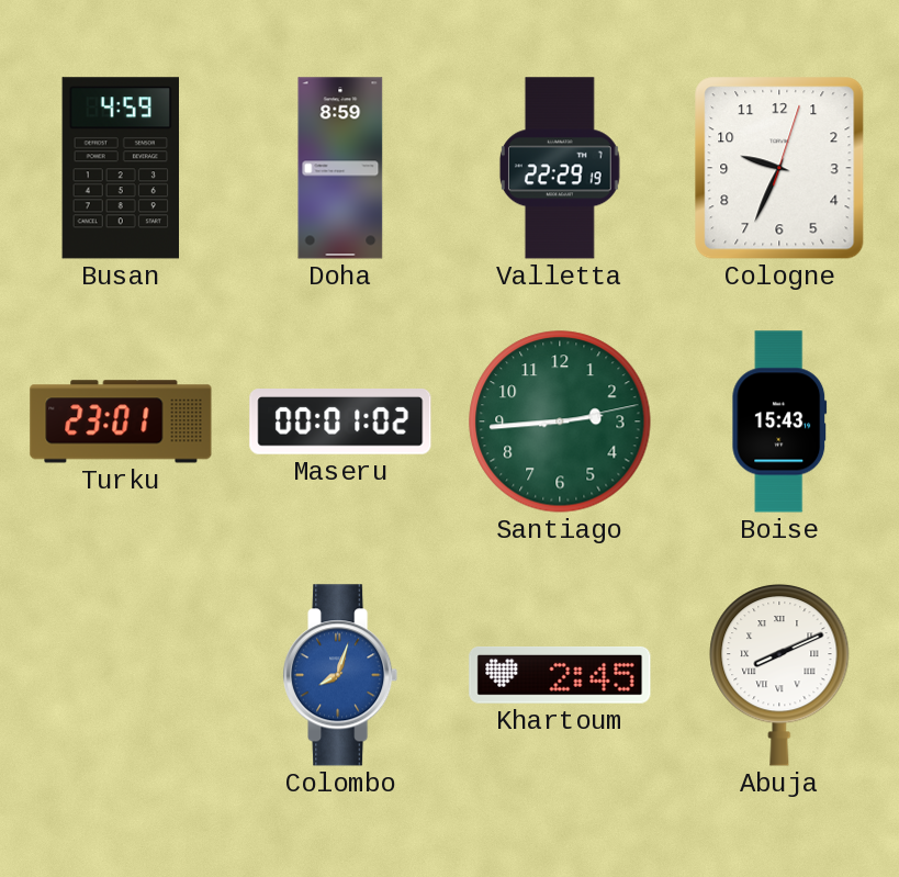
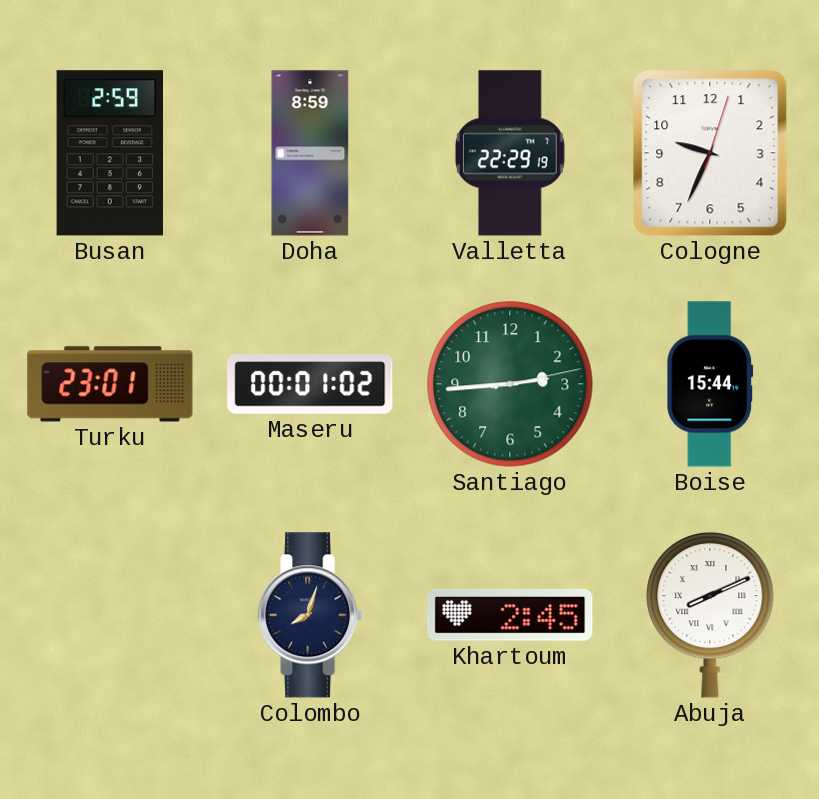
Busan: 4:59 -> 2:59 (110, 153)
Boise: 15:43 -> 15:44 (710, 384)
Colombo dial: blue -> navy (310, 615)
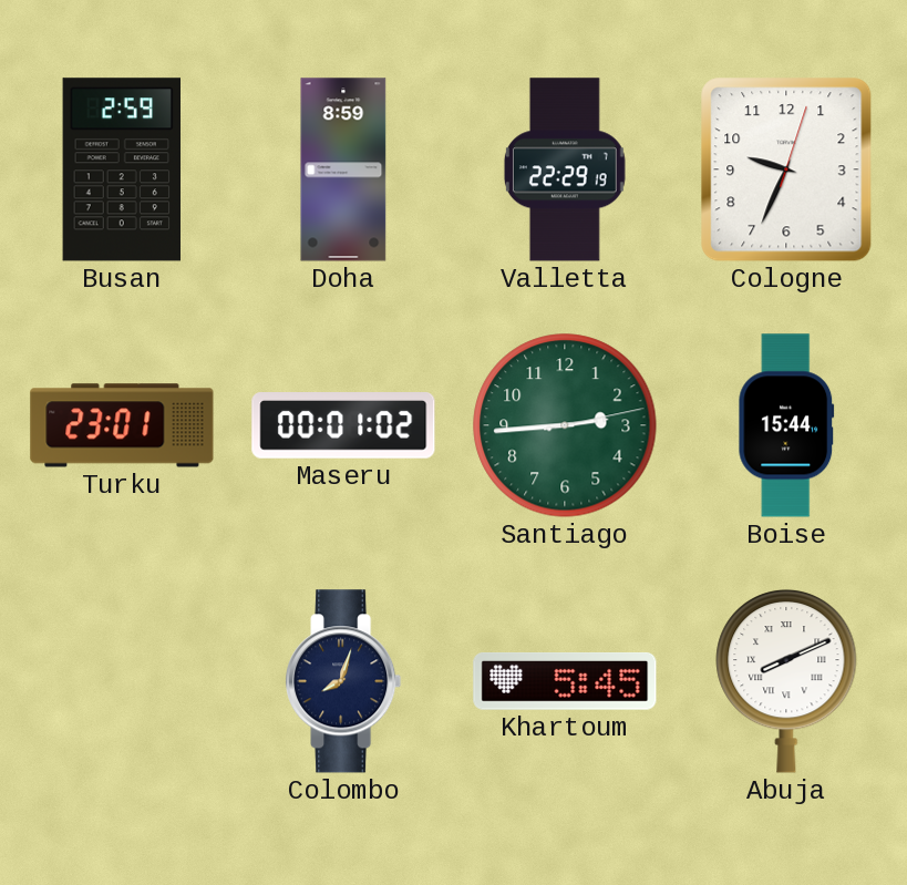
Khartoum: 2:45 -> 5:45 (565, 682)
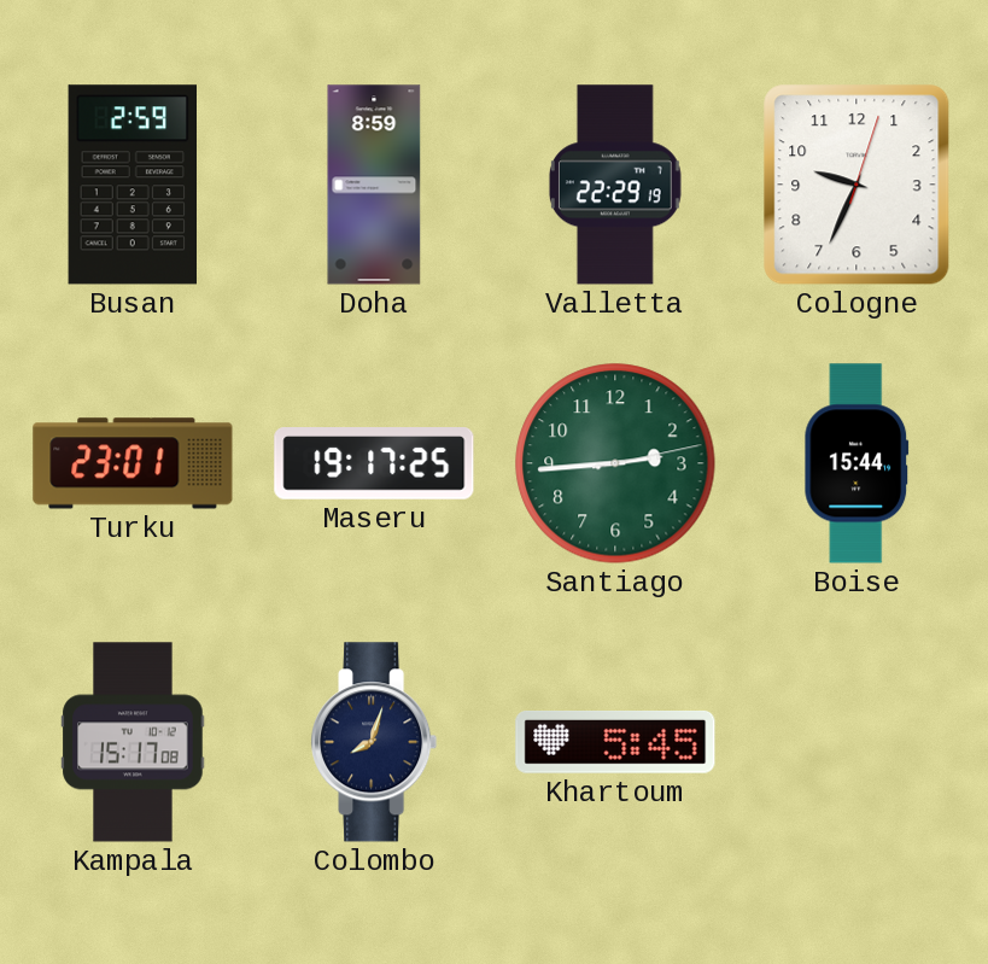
Maseru: 00:01 -> 19:17 (374, 465)
Kampala: none -> 15:17 (133, 742)
Abuja: 8:11 -> none (786, 681)
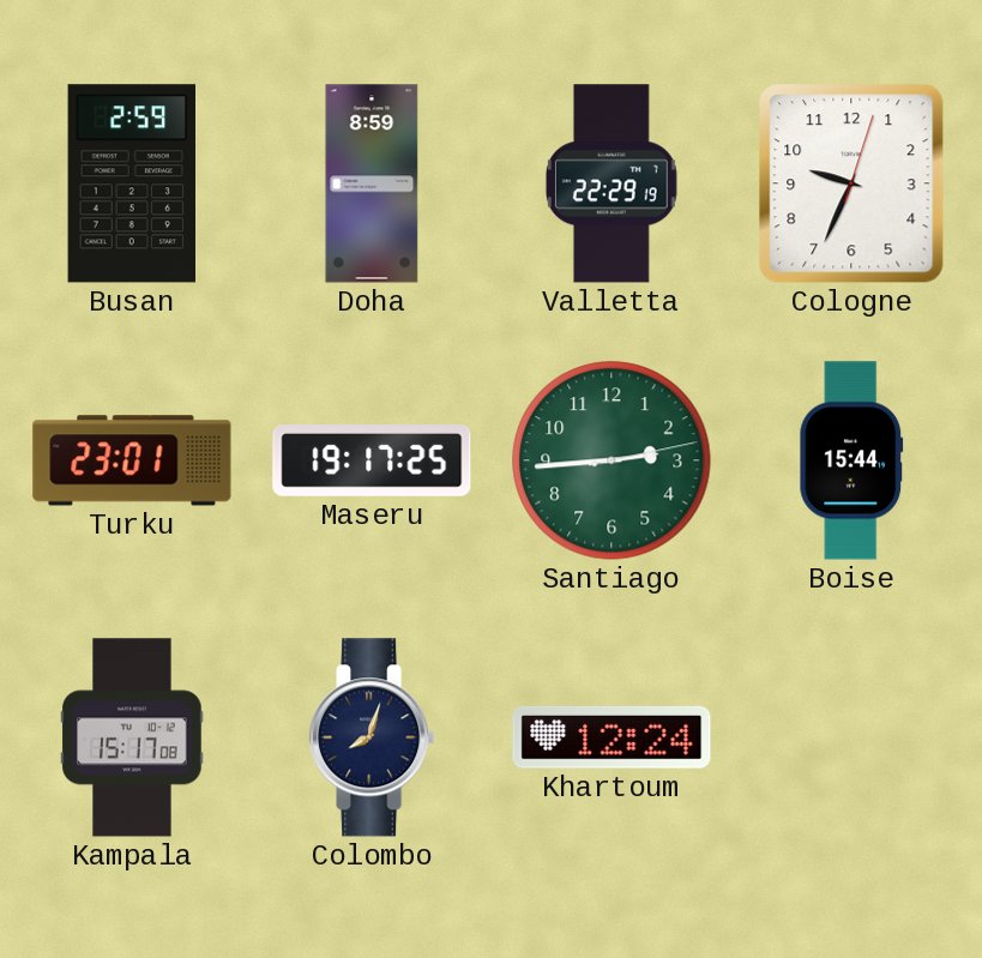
Khartoum: 5:45 -> 12:24 (612, 739)
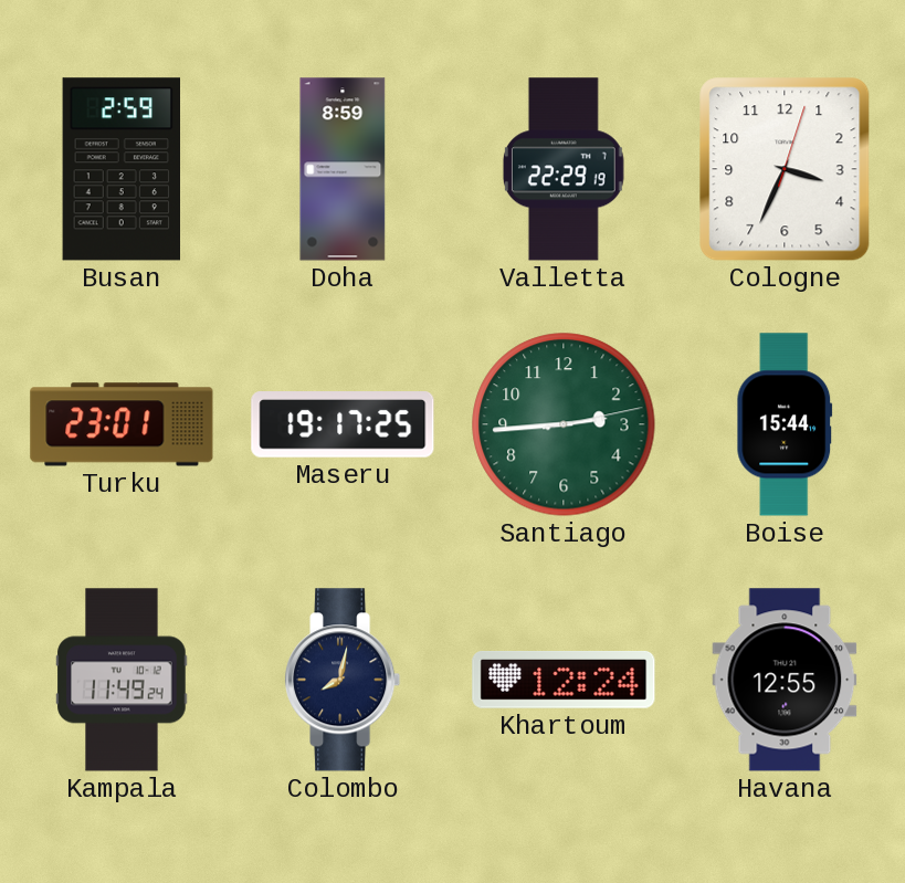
Cologne: 9:34 -> 3:34 (785, 169)
Kampala: 15:17 -> 11:49 (122, 680)
Colombo: 8:03 -> 8:02 (343, 680)
Havana: none -> 12:55 (785, 680)
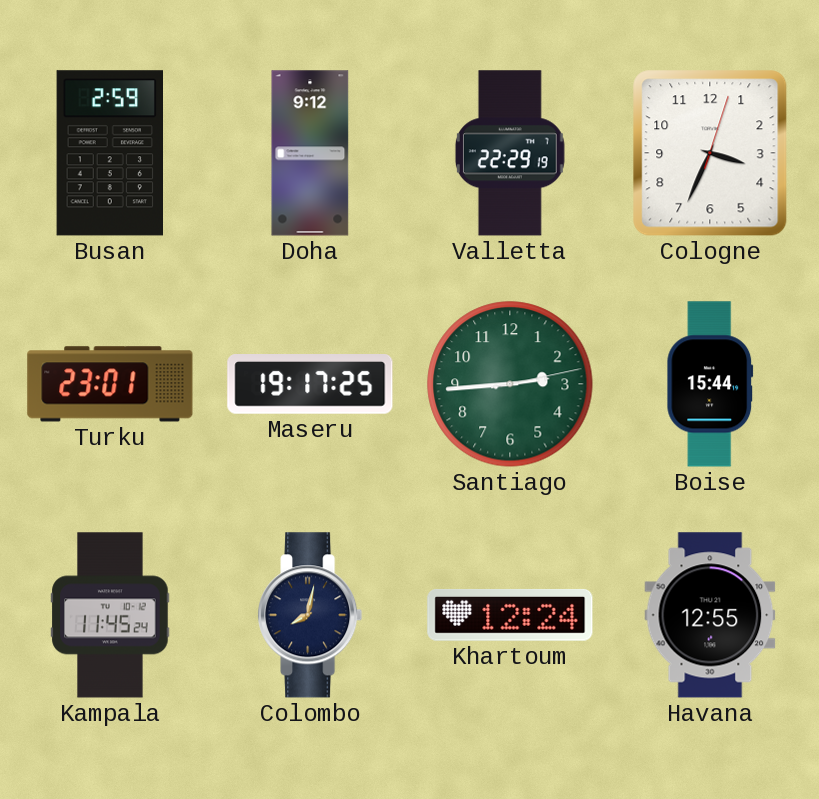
Doha: 8:59 -> 9:12 (310, 153)
Kampala: 11:49 -> 11:45 (110, 615)
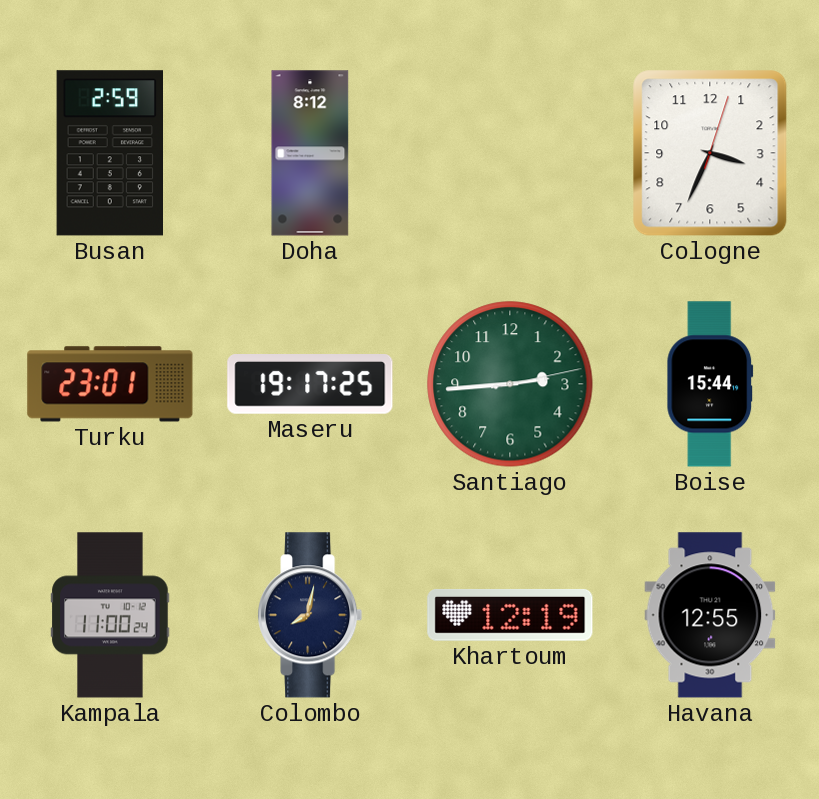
Doha: 9:12 -> 8:12 (310, 153)
Valletta: 22:29 -> none (510, 153)
Kampala: 11:45 -> 11:00 (110, 615)
Khartoum: 12:24 -> 12:19 (510, 616)
